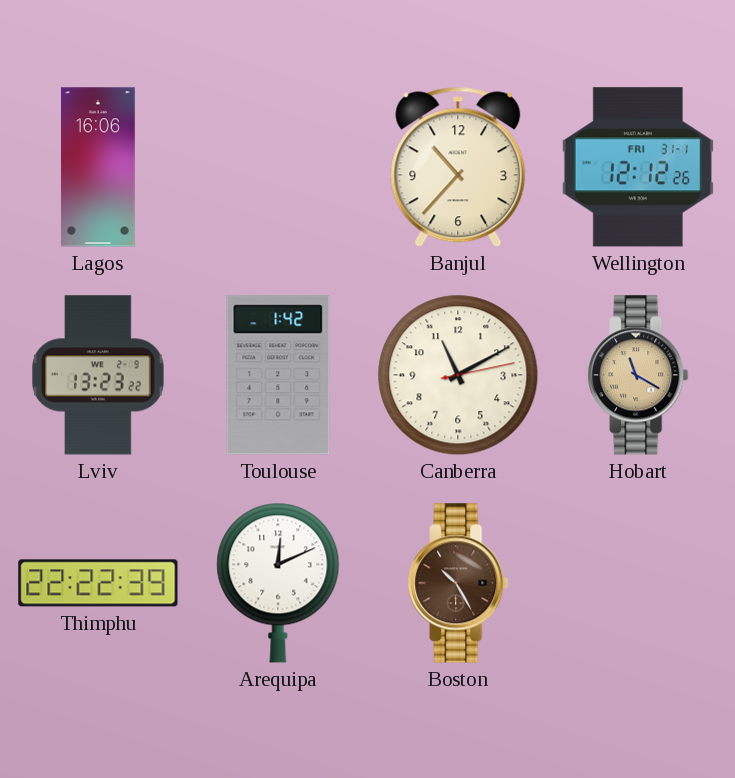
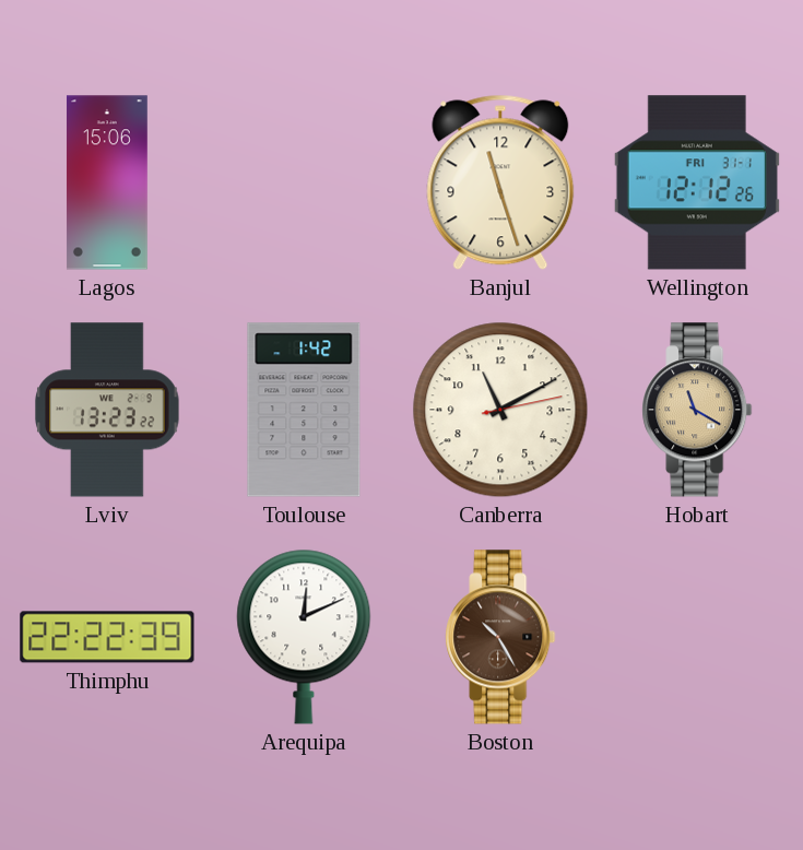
Lagos: 16:06 -> 15:06 (107, 182)
Banjul: 10:37 -> 11:27 (500, 182)
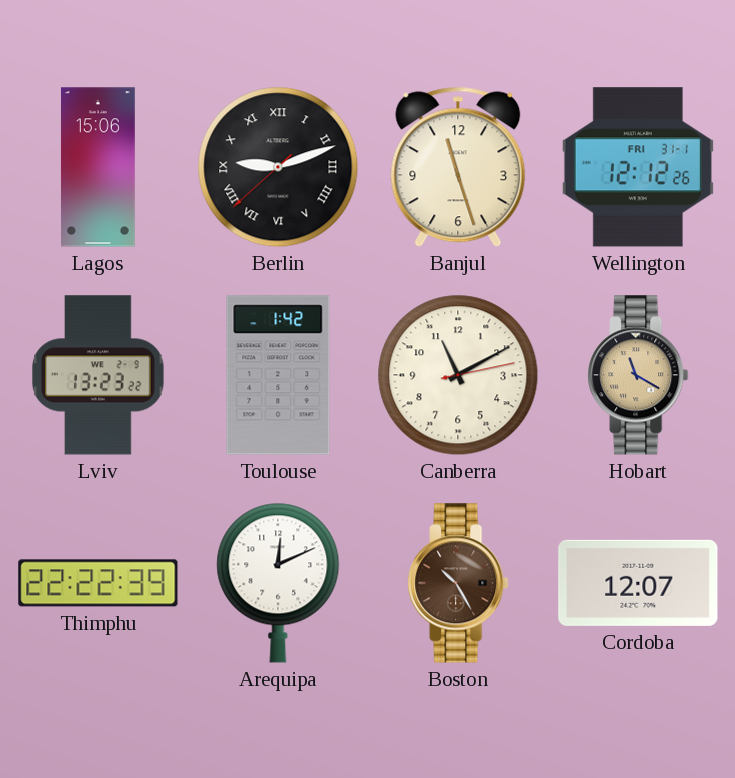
Berlin: none -> 9:11 (278, 167)
Cordoba: none -> 12:07 (638, 583)
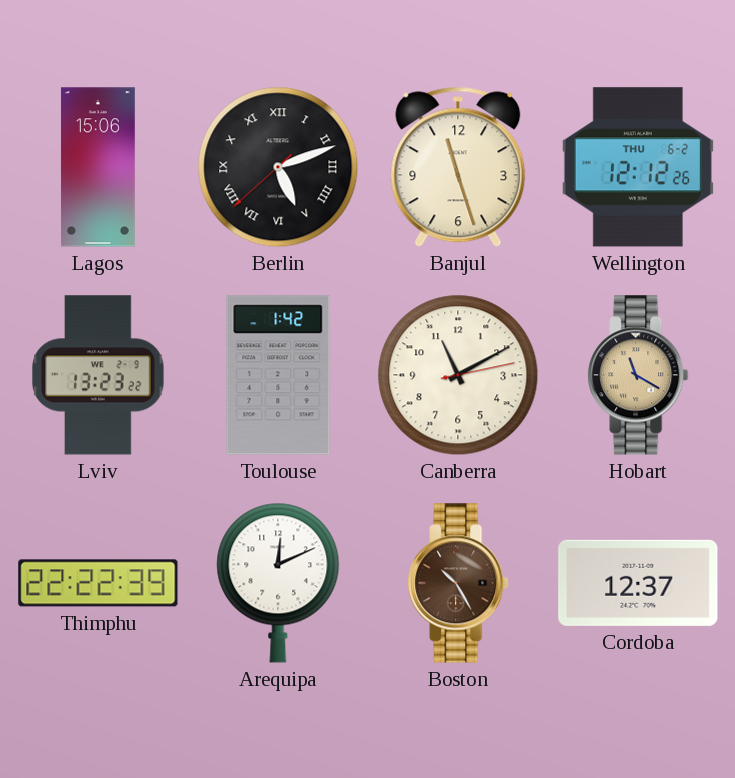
Berlin: 9:11 -> 5:11 (278, 167)
Wellington date: FRI 31-1 -> THU 6-2 (638, 167)
Cordoba: 12:07 -> 12:37 (638, 583)
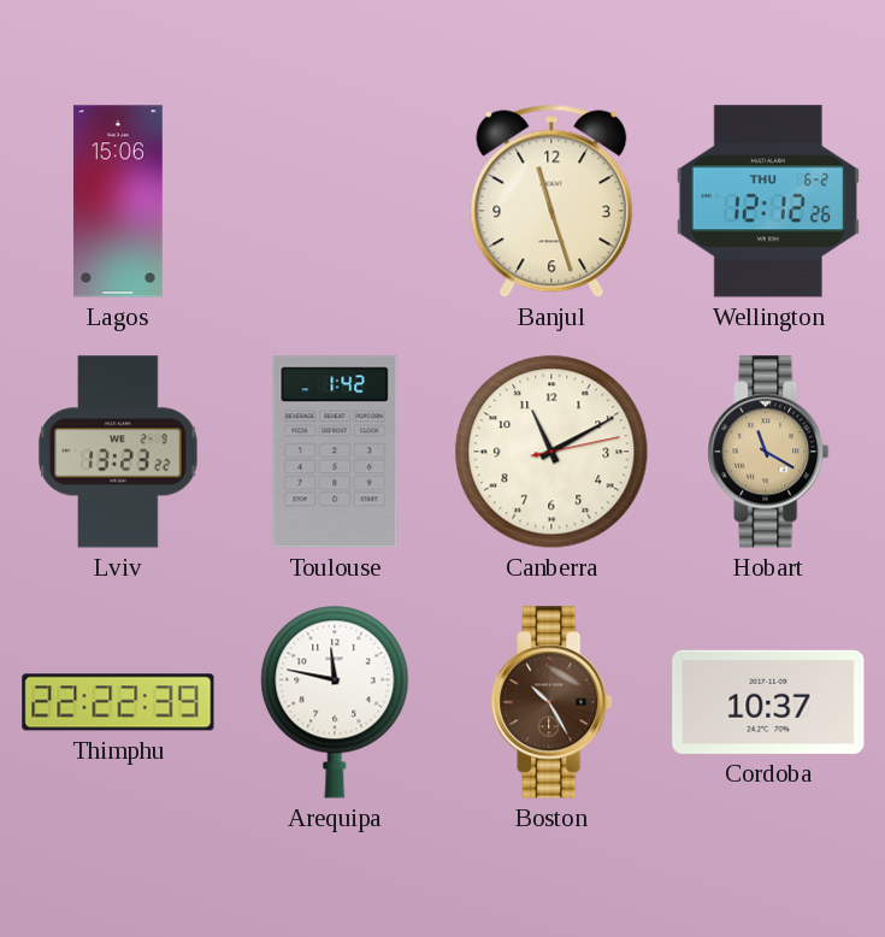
Berlin: 5:11 -> none (278, 167)
Arequipa: 12:11 -> 11:47 (335, 702)
Cordoba: 12:37 -> 10:37 (768, 702)
